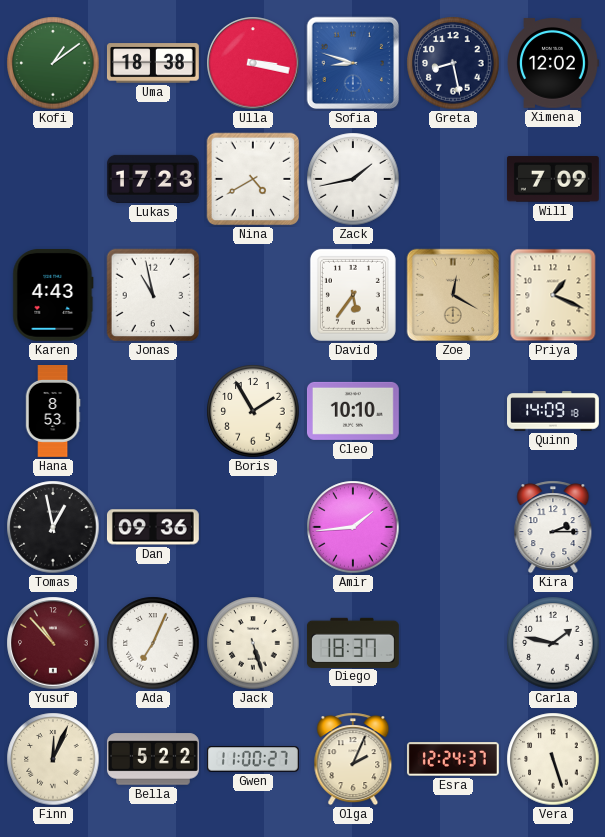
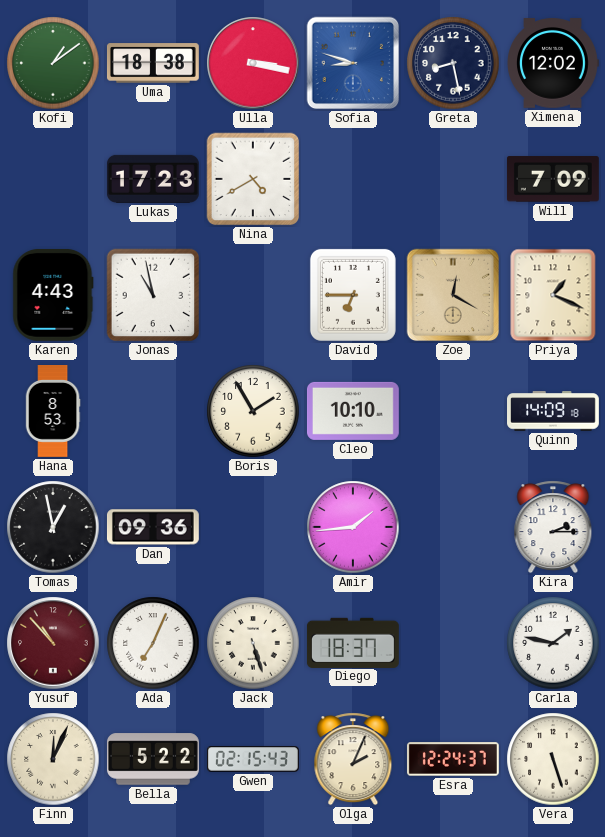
Zack: 1:43 -> none (353, 179)
David: 5:36 -> 6:45 (353, 295)
Gwen: 11:00 -> 02:15 (253, 759)
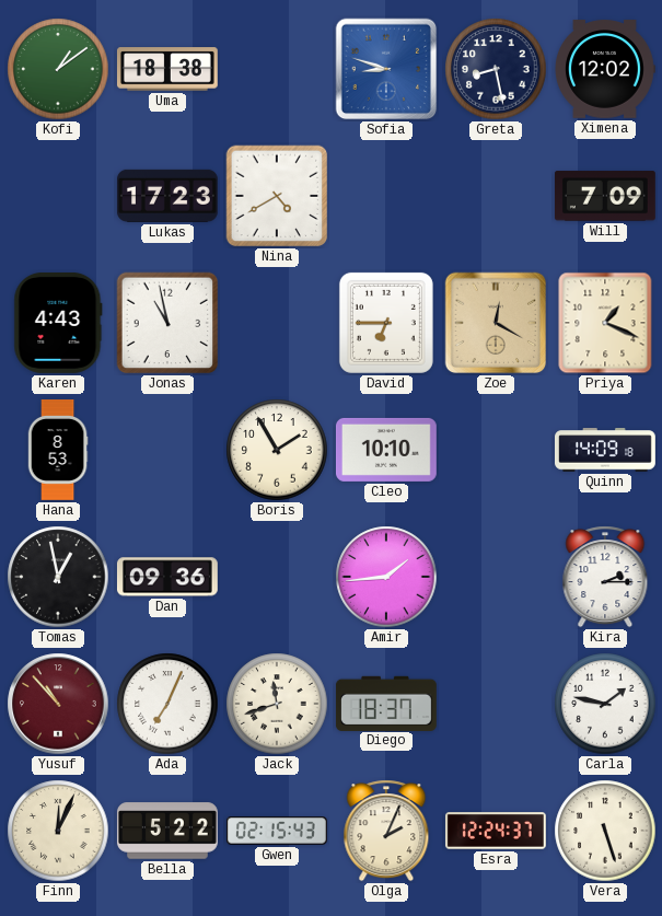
Ulla: 3:17 -> none (253, 63)
Jack: 5:27 -> 11:42 (277, 704)
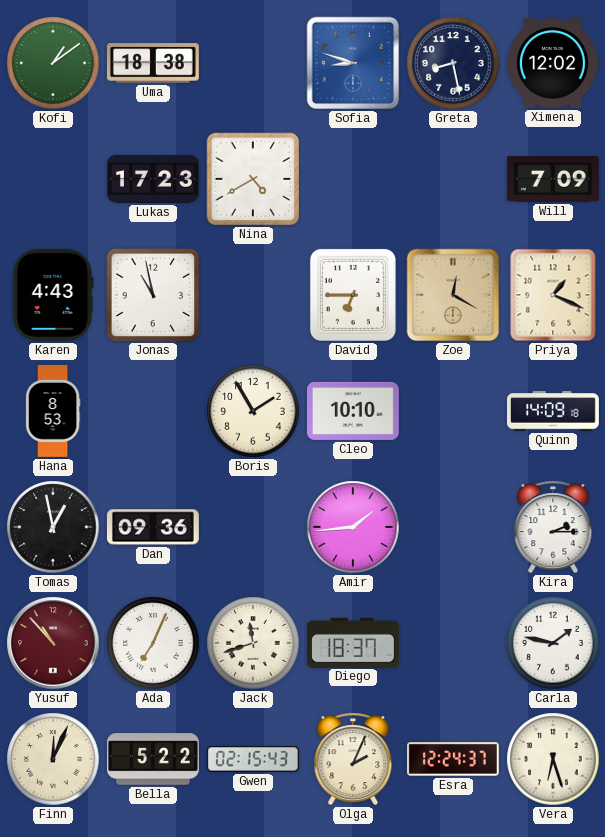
Vera: 5:27 -> 6:27 (553, 759)
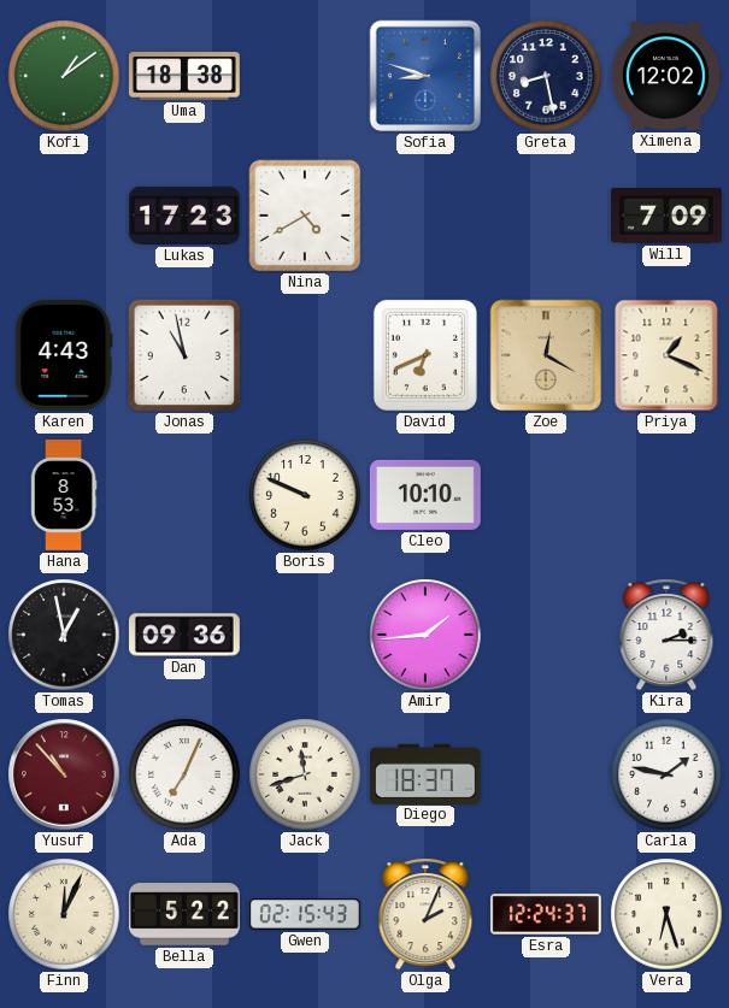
David: 6:45 -> 6:41 (425, 355)
Boris: 1:55 -> 9:49 (305, 495)
Quinn: 14:09 -> none (554, 411)
